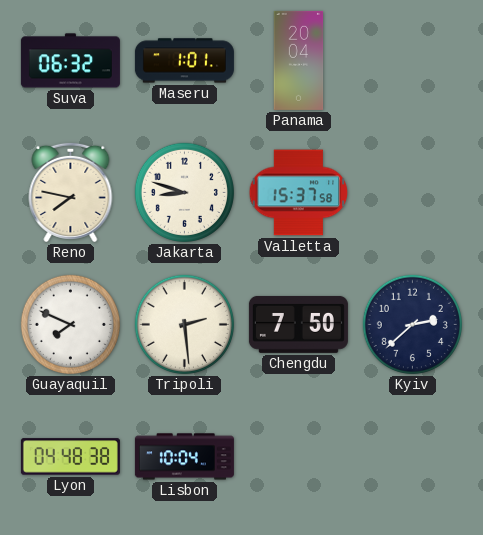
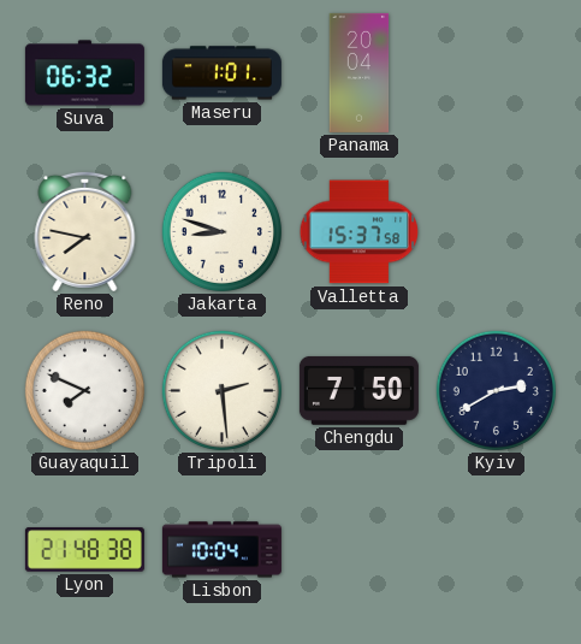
Kyiv: 2:38 -> 2:40 (496, 390)
Lyon: 04:48 -> 21:48 (84, 550)
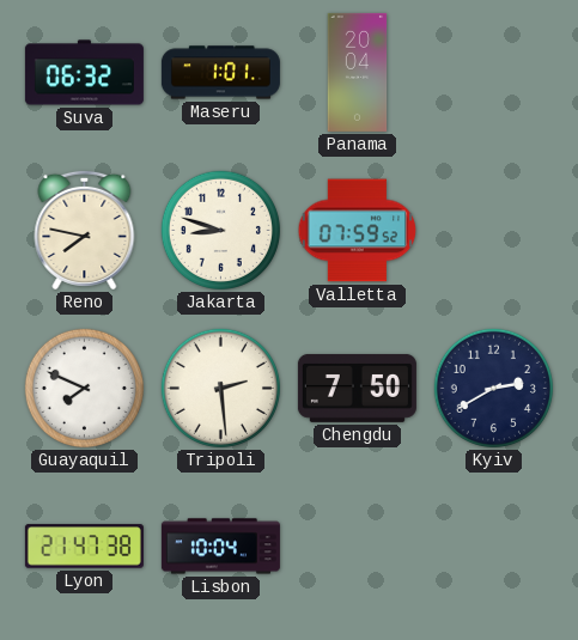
Valletta: 15:37 -> 07:59 (358, 231)
Lyon: 21:48 -> 21:47 (84, 547)
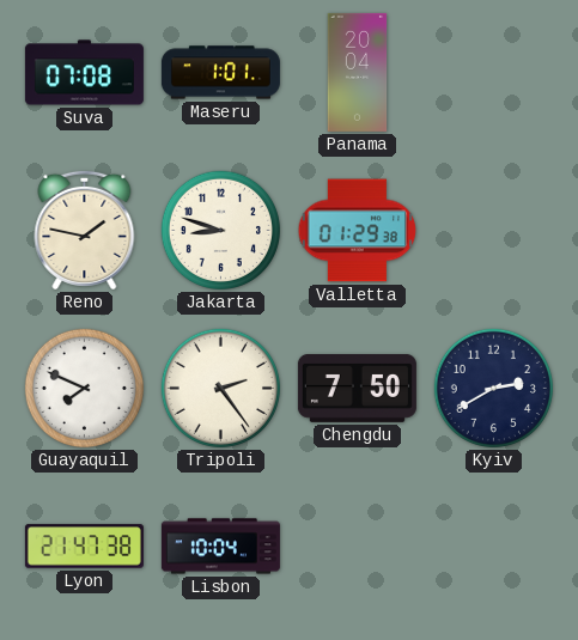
Suva: 06:32 -> 07:08 (84, 73)
Reno: 7:47 -> 1:47 (85, 230)
Valletta: 07:59 -> 01:29 (358, 231)
Tripoli: 2:29 -> 2:24 (220, 388)
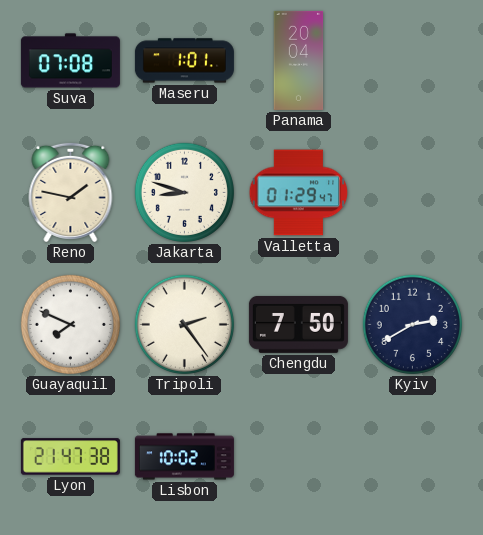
Valletta: 01:29:38 -> 01:29:47 (299, 193)
Lisbon: 10:04 -> 10:02 (184, 457)
